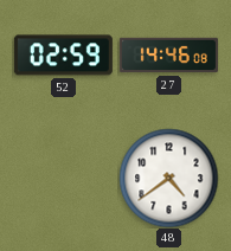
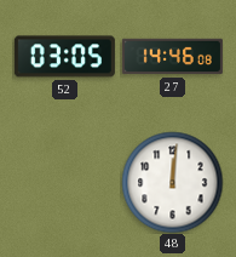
52: 02:59 -> 03:05 (64, 57)
48: 4:39 -> 12:01 (172, 182)
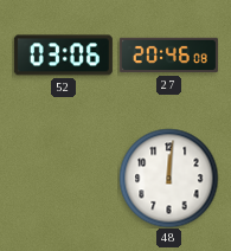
52: 03:05 -> 03:06 (63, 56)
27: 14:46 -> 20:46 (168, 56)
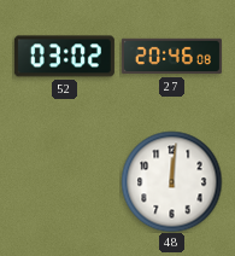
52: 03:06 -> 03:02 (64, 57)
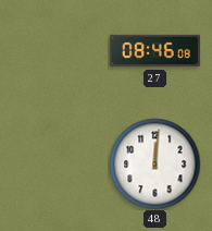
52: 03:02 -> none (64, 57)
27: 20:46 -> 08:46 (154, 51)
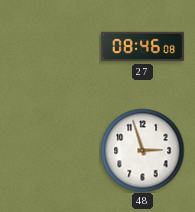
48: 12:01 -> 2:57 (142, 150)
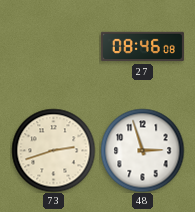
73: none -> 2:42 (53, 150)
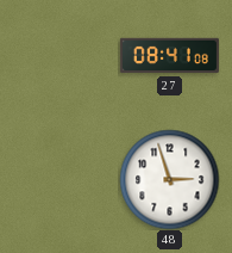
27: 08:46 -> 08:41 (169, 56)
73: 2:42 -> none (53, 150)
